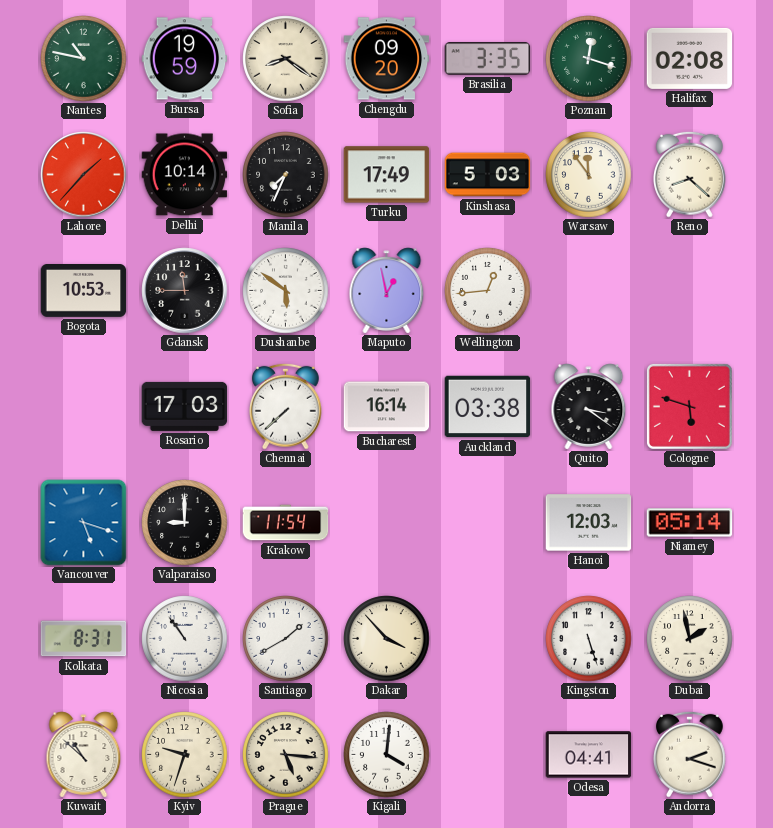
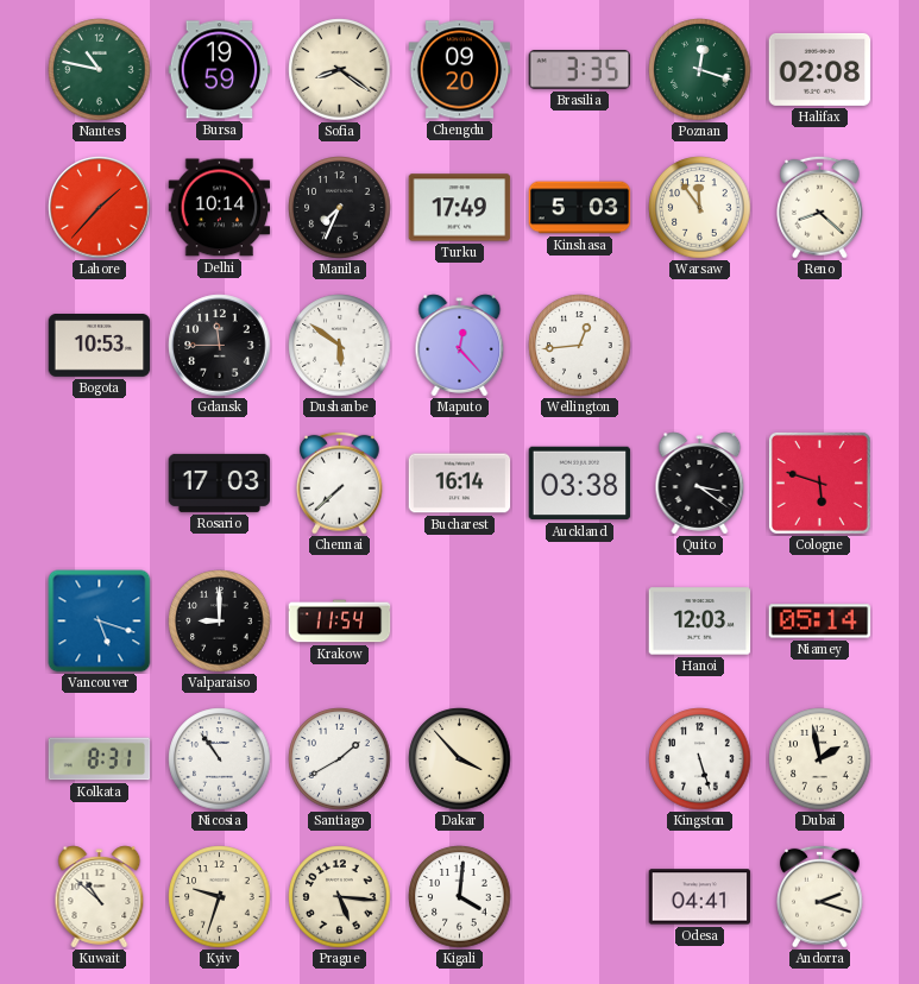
Maputo: 12:58 -> 12:23 (460, 346)
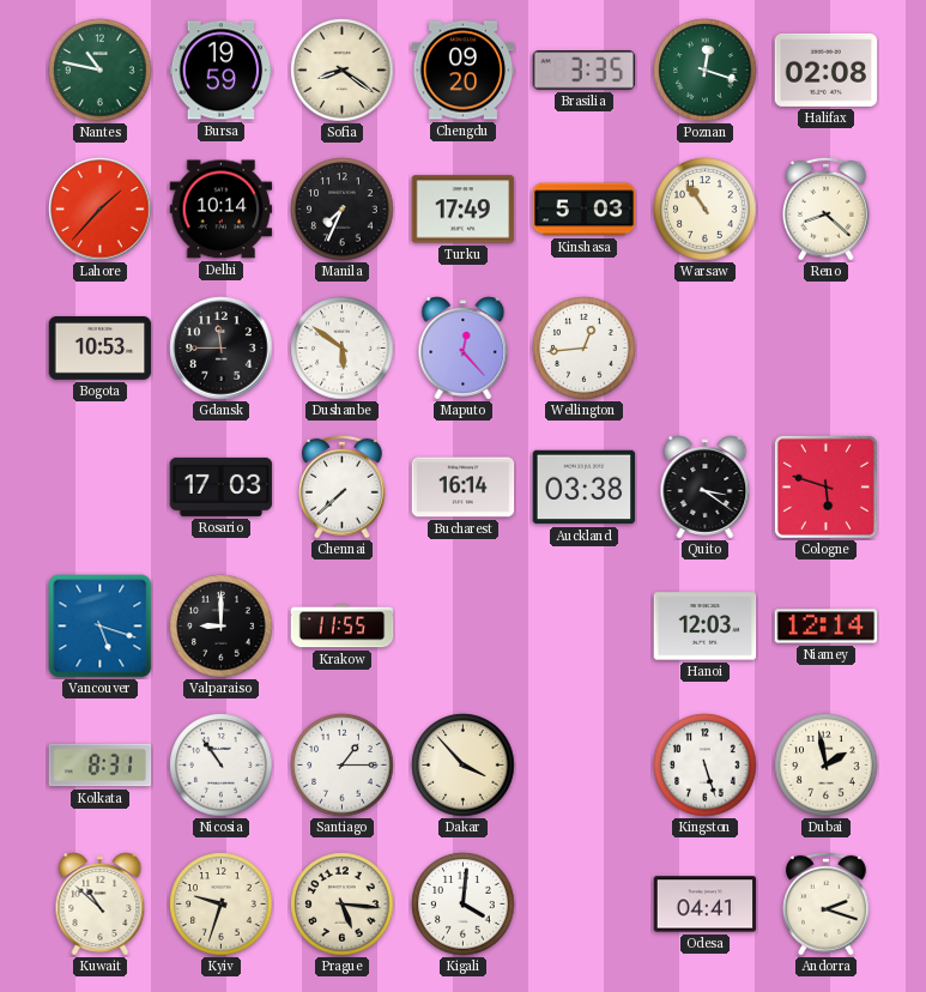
Warsaw: 11:54 -> 10:54 (706, 210)
Krakow: 11:54 -> 11:55 (343, 627)
Niamey: 05:14 -> 12:14 (827, 627)
Santiago: 1:40 -> 1:15 (343, 766)
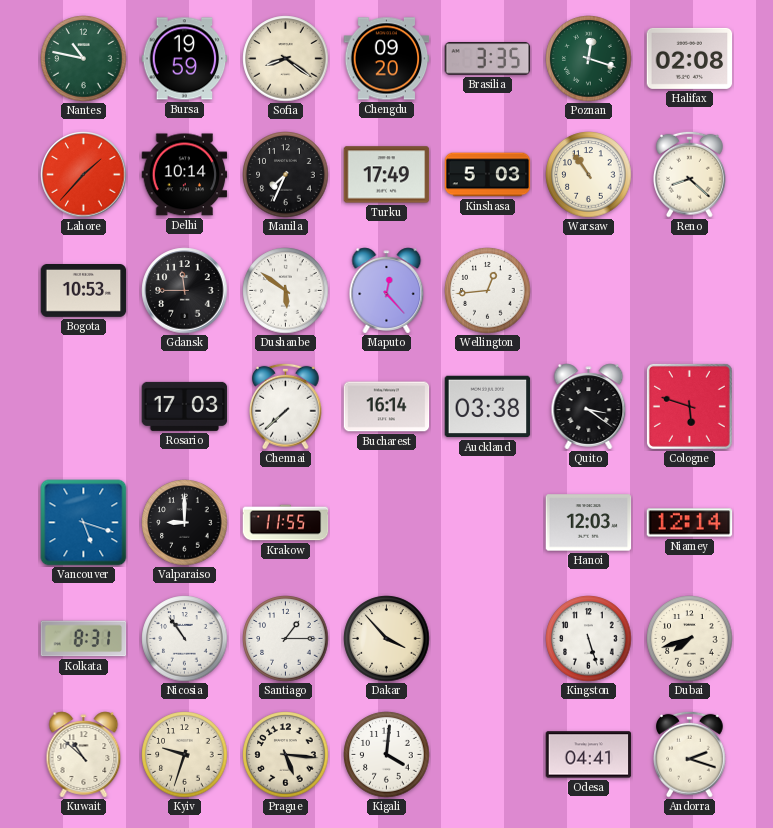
Dubai: 1:58 -> 7:42 (690, 639)
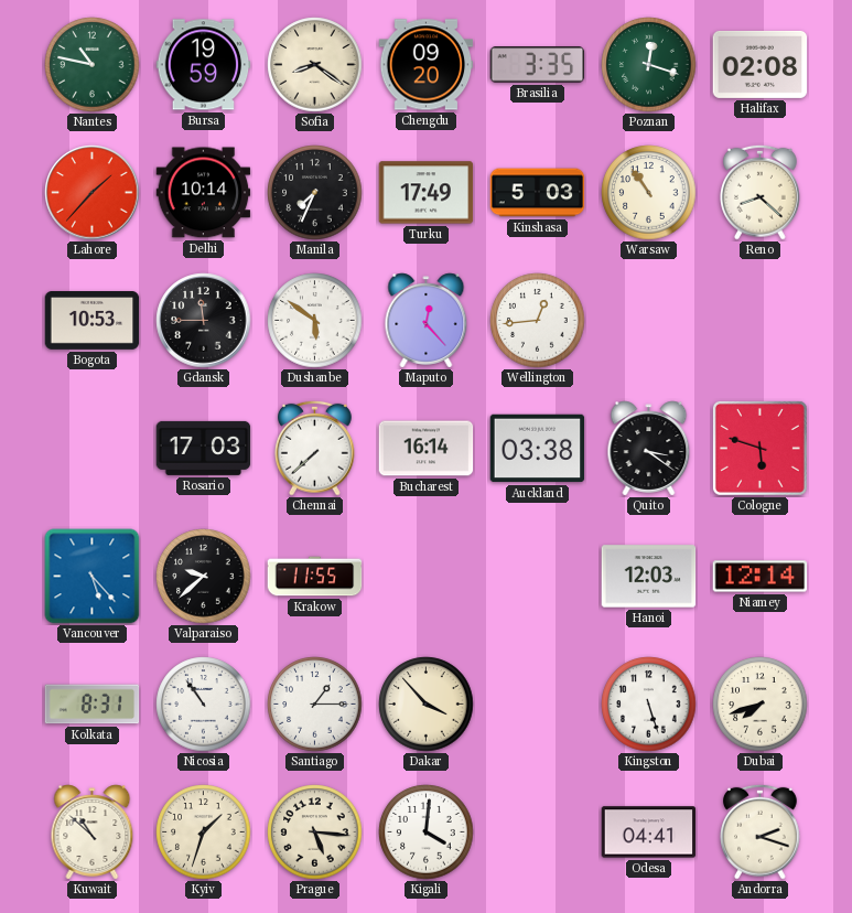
Vancouver: 5:18 -> 5:23 (93, 577)
Valparaiso: 9:00 -> 9:38 (204, 577)
Kyiv: 9:33 -> 1:33 (204, 833)
